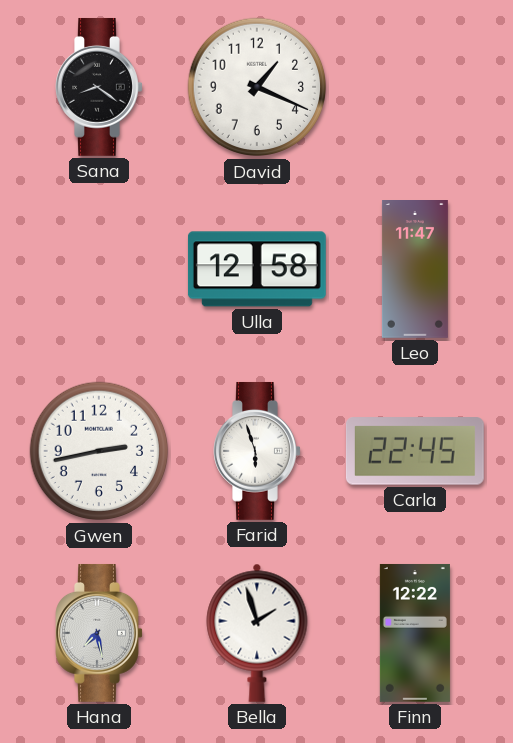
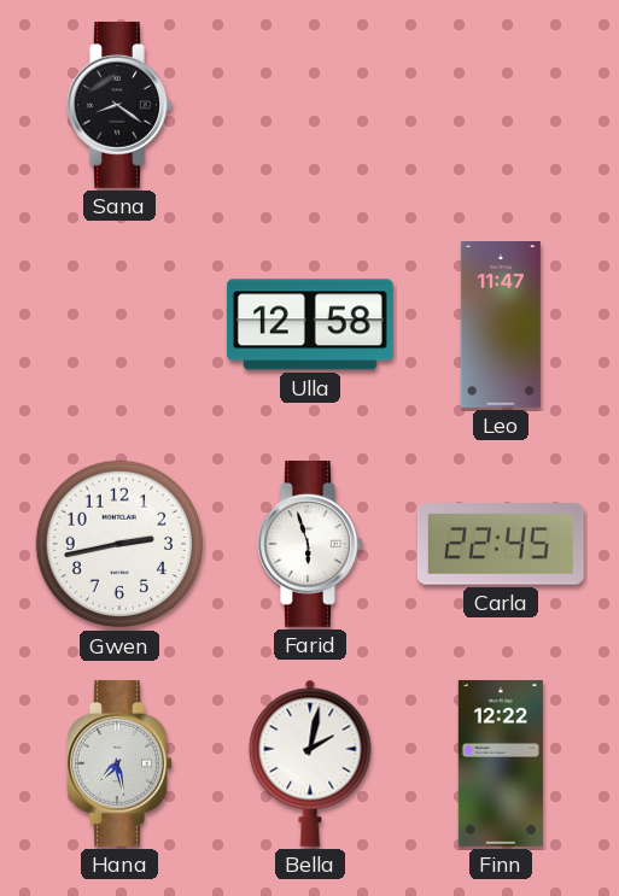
David: 1:19 -> none (257, 87)
Bella: 1:57 -> 2:02 (310, 763)
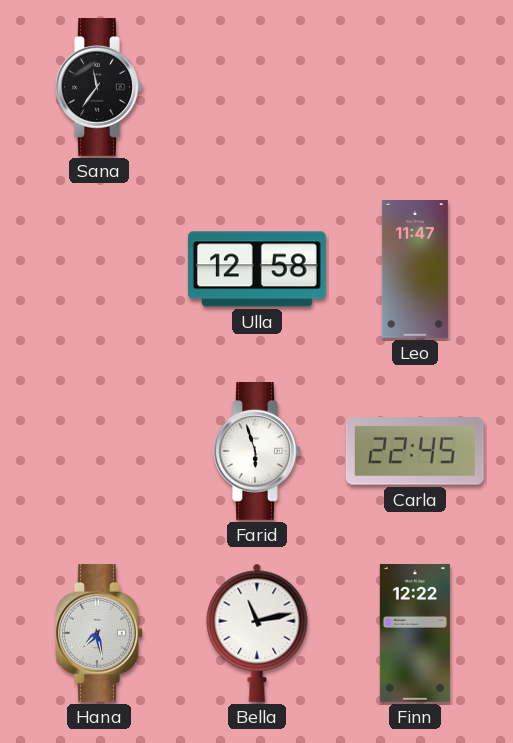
Sana: 8:21 -> 11:36 (99, 87)
Gwen: 2:43 -> none (119, 544)
Bella: 2:02 -> 11:13 (257, 633)
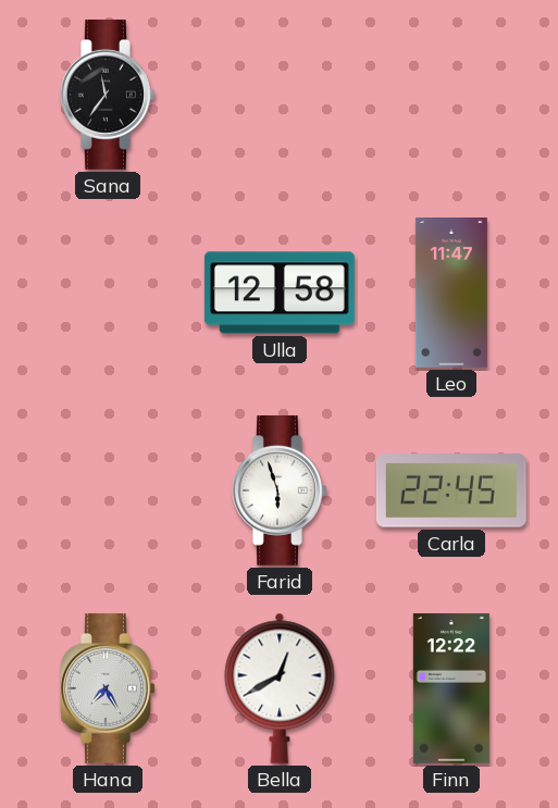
Hana: 7:28 -> 7:25 (108, 688)
Bella: 11:13 -> 12:40 (280, 688)
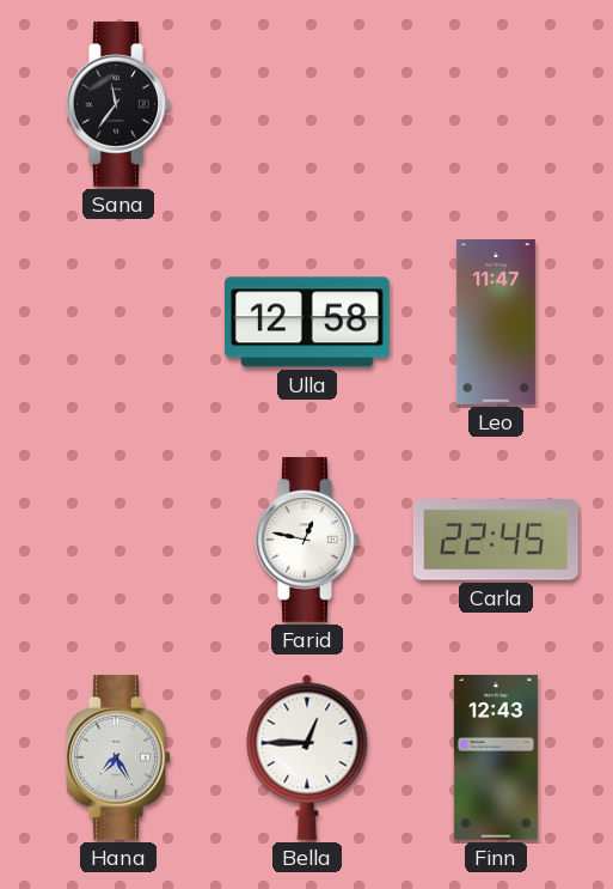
Farid: 5:57 -> 12:47 (307, 540)
Bella: 12:40 -> 12:45 (307, 757)
Finn: 12:22 -> 12:43 (496, 757)
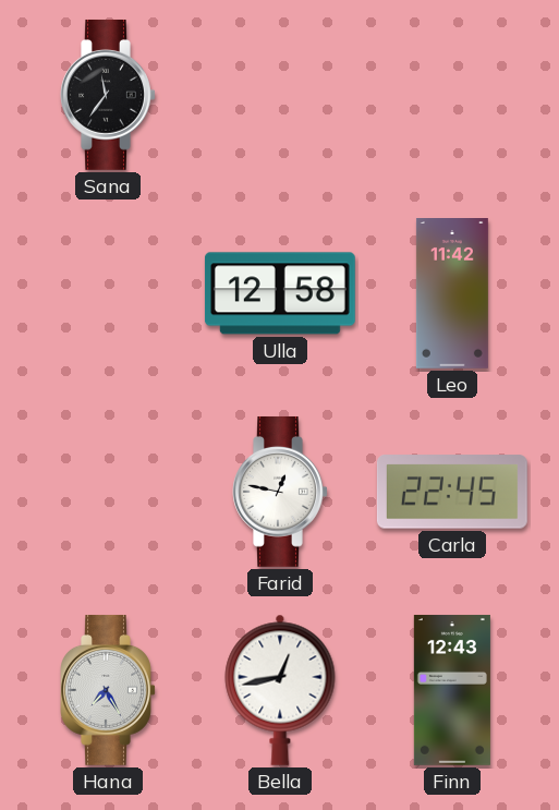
Leo: 11:47 -> 11:42 (452, 294)
Bella: 12:45 -> 12:43 (280, 690)
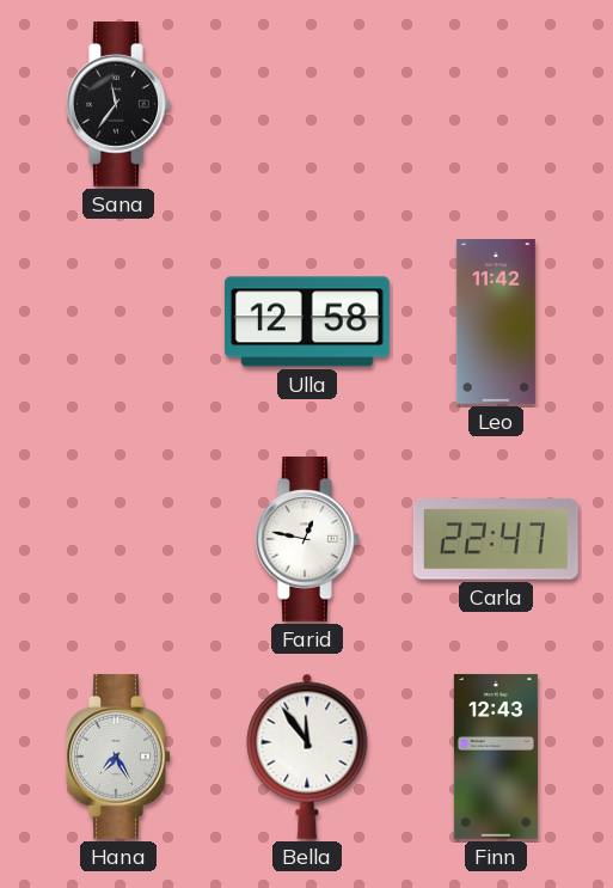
Carla: 22:45 -> 22:47 (496, 539)
Bella: 12:43 -> 11:54 (307, 757)
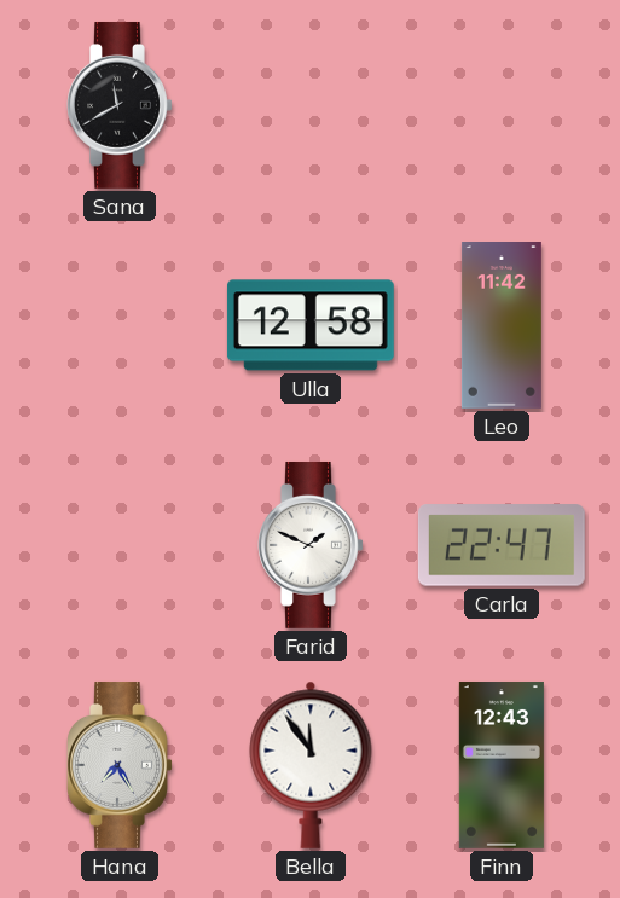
Sana: 11:36 -> 11:40 (120, 105)
Farid: 12:47 -> 1:49 (311, 545)
